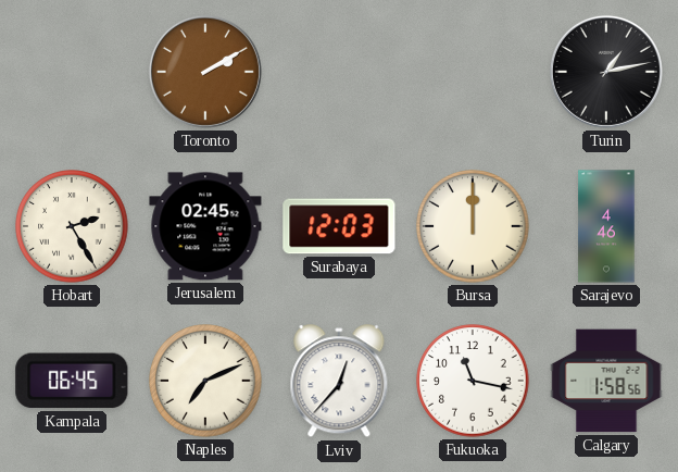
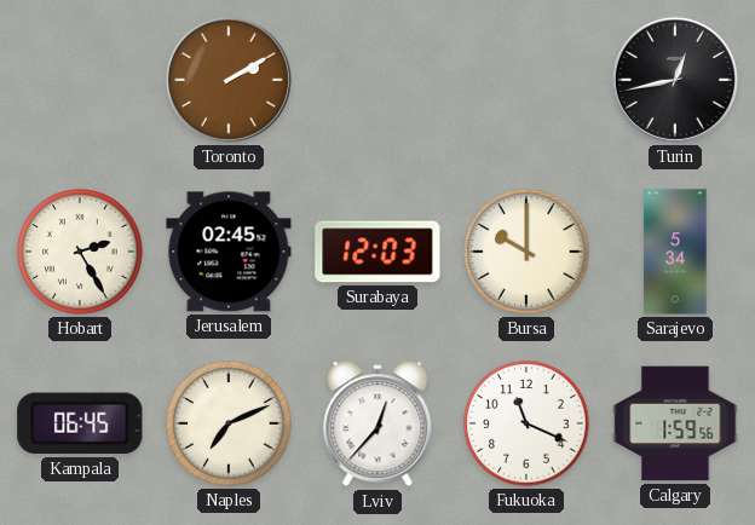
Turin: 1:13 -> 12:43 (675, 80)
Bursa: 12:00 -> 10:00 (526, 252)
Sarajevo: 4:46 -> 5:34 (675, 252)
Fukuoka: 11:17 -> 11:19 (526, 423)
Calgary: 1:58 -> 1:59 (675, 423)
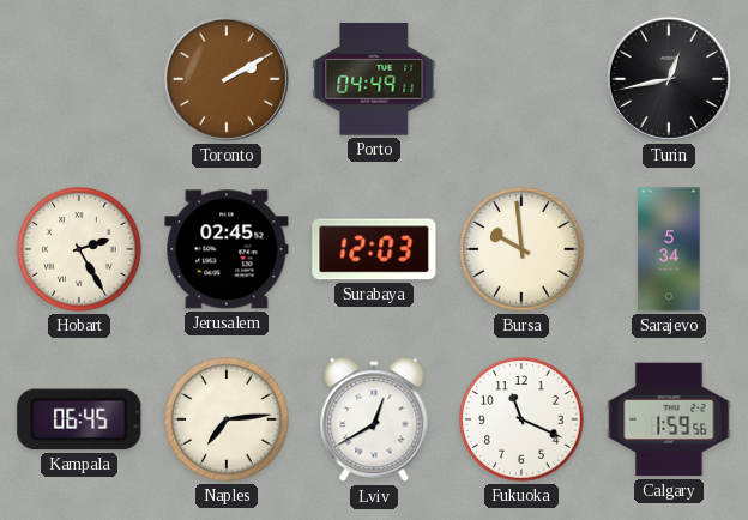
Porto: none -> 04:49 (374, 79)
Bursa: 10:00 -> 9:59 (521, 249)
Naples: 7:11 -> 7:14 (227, 419)
Lviv: 12:37 -> 12:40 (374, 421)
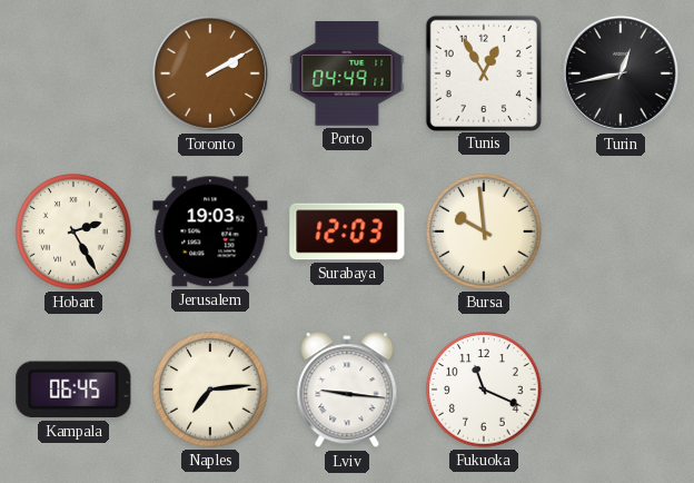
Tunis: none -> 12:55 (483, 72)
Jerusalem: 02:45 -> 19:03 (210, 231)
Sarajevo: 5:34 -> none (669, 249)
Lviv: 12:40 -> 9:16 (347, 391)
Calgary: 1:59 -> none (669, 419)
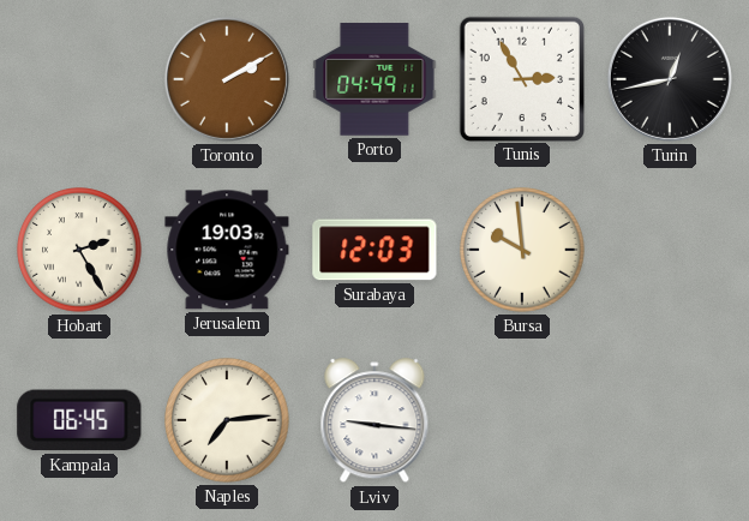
Tunis: 12:55 -> 2:55 (521, 78)
Fukuoka: 11:19 -> none (484, 390)
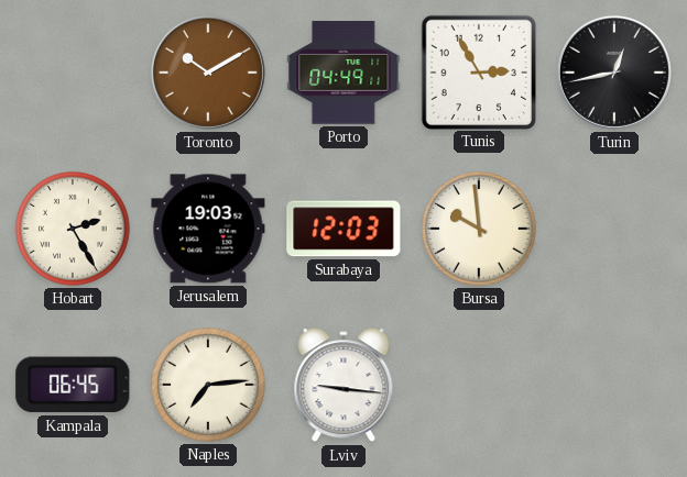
Toronto: 2:10 -> 10:10 (208, 73)
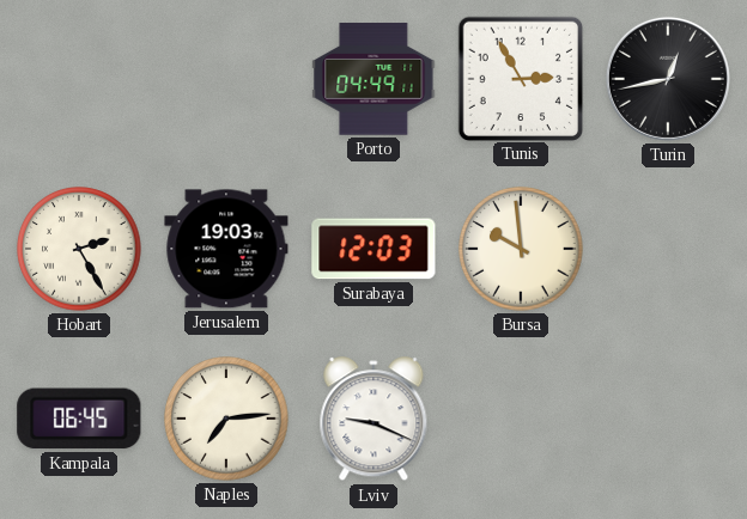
Toronto: 10:10 -> none (208, 73)
Lviv: 9:16 -> 9:19 (373, 420)
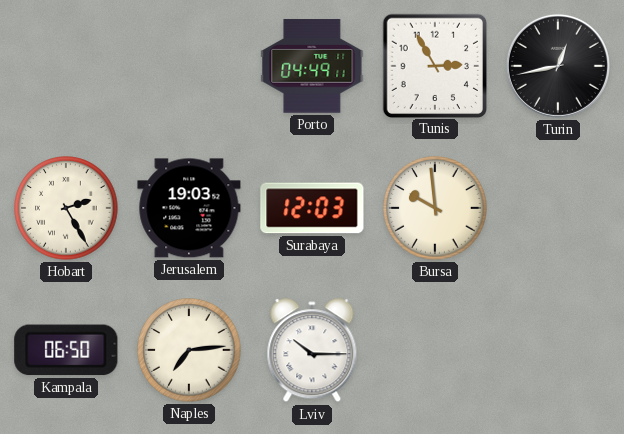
Kampala: 06:45 -> 06:50 (66, 350)
Lviv: 9:19 -> 10:15 (312, 351)
